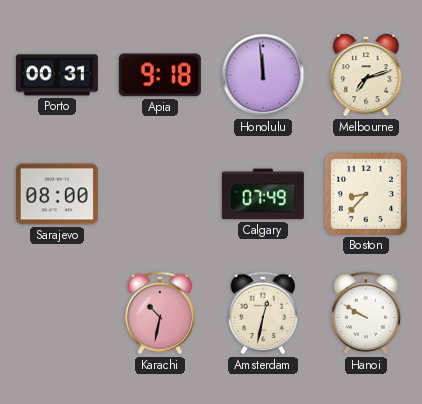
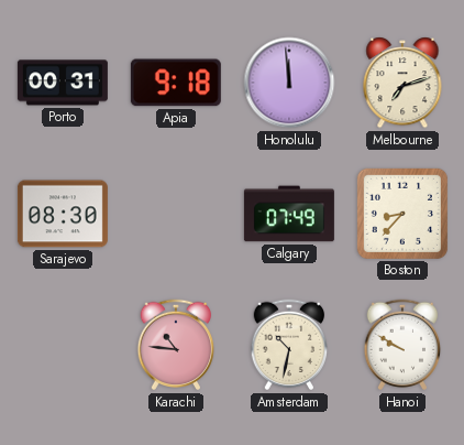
Sarajevo: 08:00 -> 08:30 (63, 214)
Karachi: 10:32 -> 10:46 (176, 345)
Amsterdam: 12:32 -> 10:32 (289, 345)
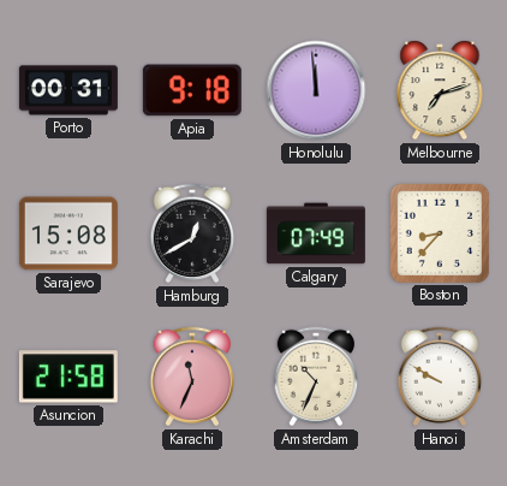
Sarajevo: 08:30 -> 15:08 (68, 233)
Hamburg: none -> 12:40 (192, 233)
Asuncion: none -> 21:58 (68, 377)
Karachi: 10:46 -> 11:34 (192, 377)
Amsterdam: 10:32 -> 10:34 (316, 377)
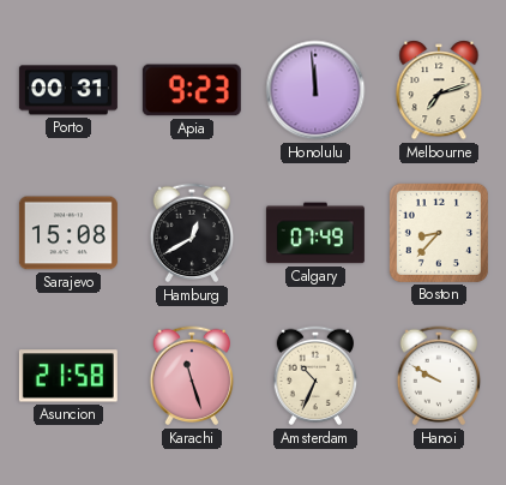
Apia: 9:18 -> 9:23 (192, 90)
Karachi: 11:34 -> 11:27 (192, 376)
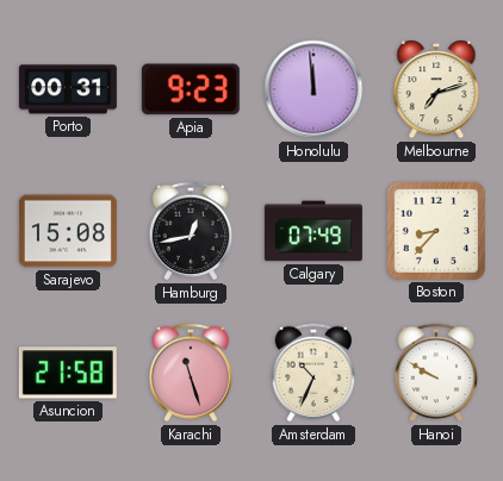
Hamburg: 12:40 -> 12:43 (191, 231)
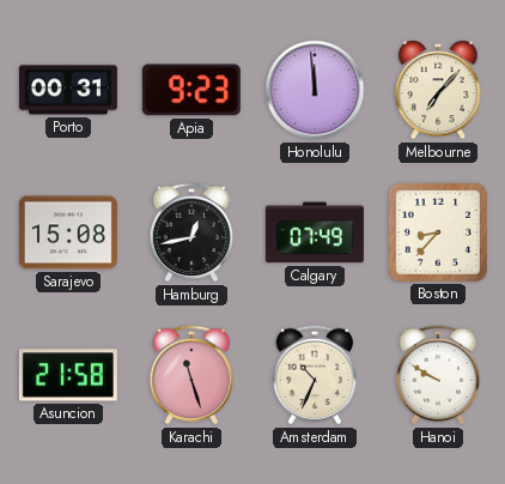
Melbourne: 7:12 -> 7:07 (438, 90)
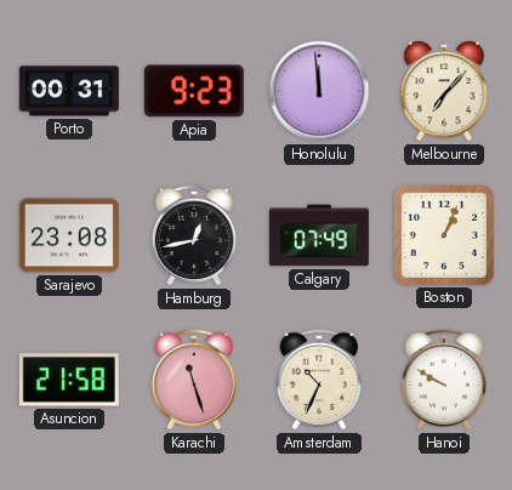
Sarajevo: 15:08 -> 23:08 (69, 235)
Boston: 8:37 -> 1:04 (444, 235)
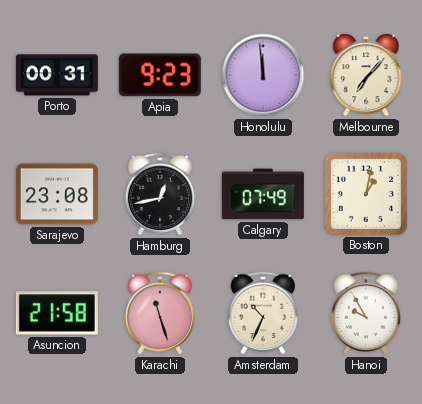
Boston: 1:04 -> 1:02 (366, 194)
Hanoi: 9:50 -> 9:55 (366, 313)
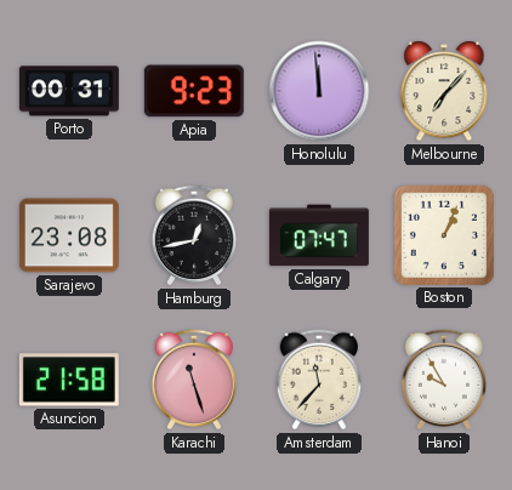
Calgary: 07:49 -> 07:47 (319, 235)
Boston: 1:02 -> 1:04 (444, 235)
Amsterdam: 10:34 -> 11:37 (319, 380)
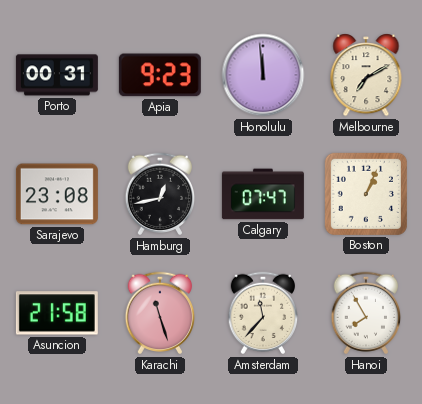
Melbourne: 7:07 -> 7:10 (366, 75)
Hanoi: 9:55 -> 7:55 (366, 313)
